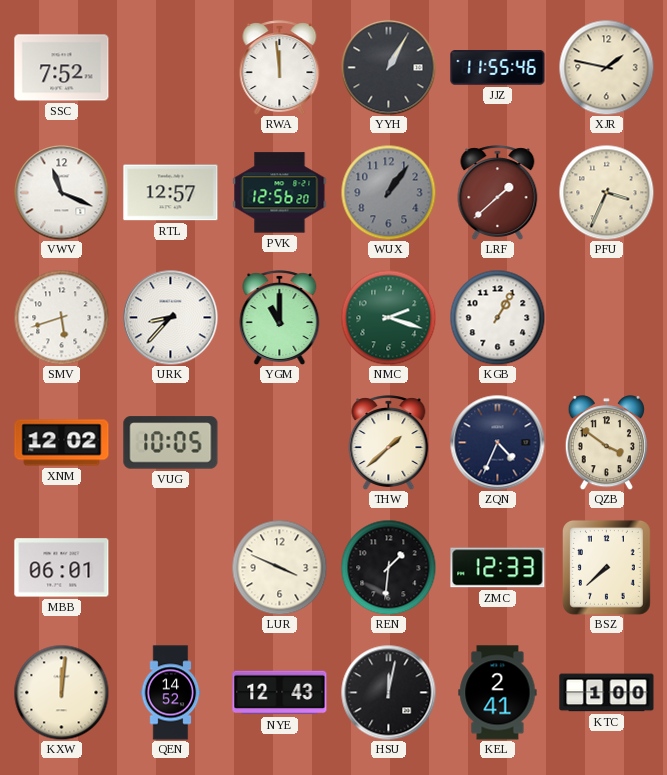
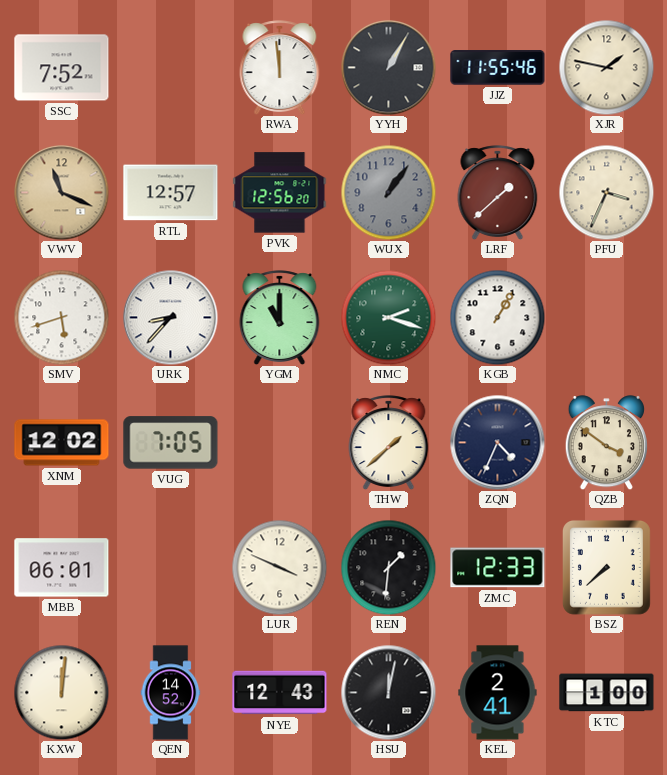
VWV dial: white -> champagne (61, 192)
VUG: 10:05 -> 7:05 (171, 443)
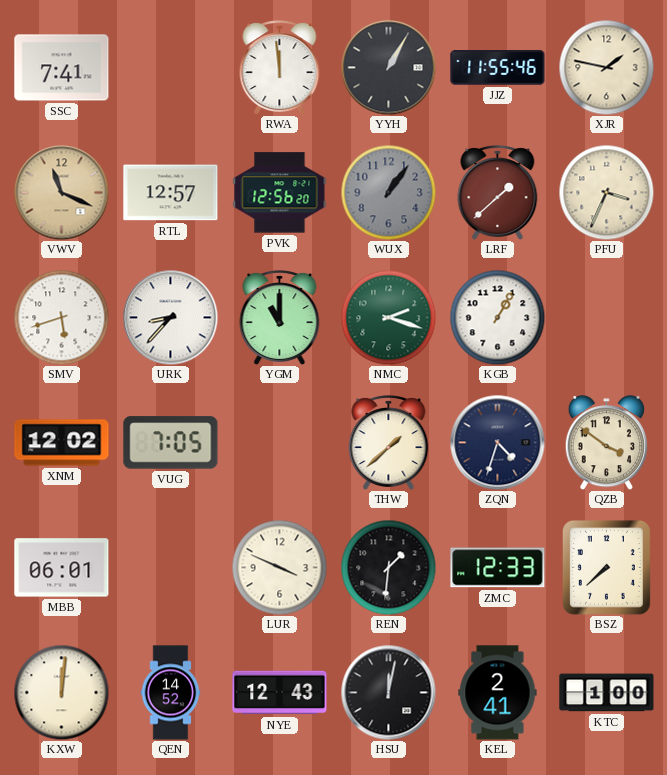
SSC: 7:52 -> 7:41 (62, 68)
ZQN: 4:34 -> 4:33 (497, 442)
